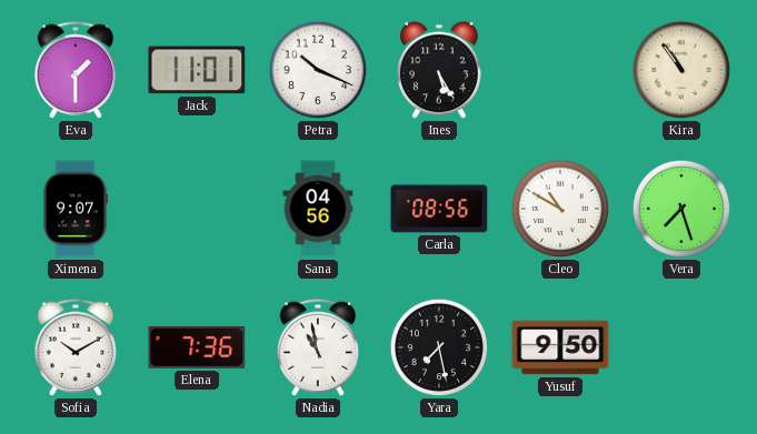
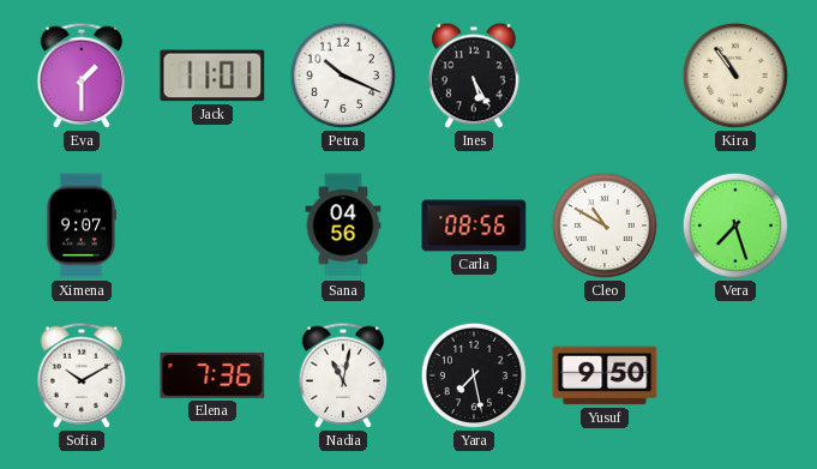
Nadia: 10:58 -> 11:02 (343, 375)
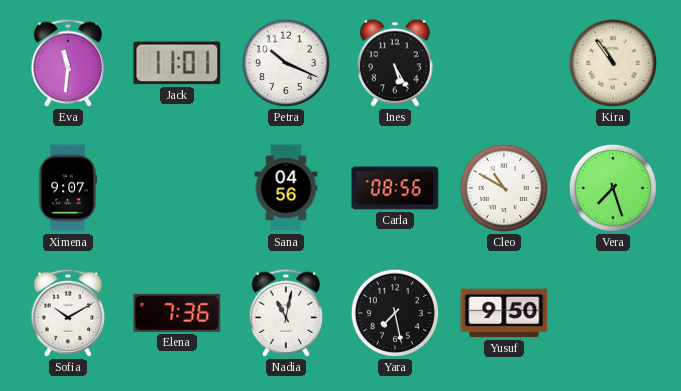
Eva: 1:30 -> 11:31 (68, 63)
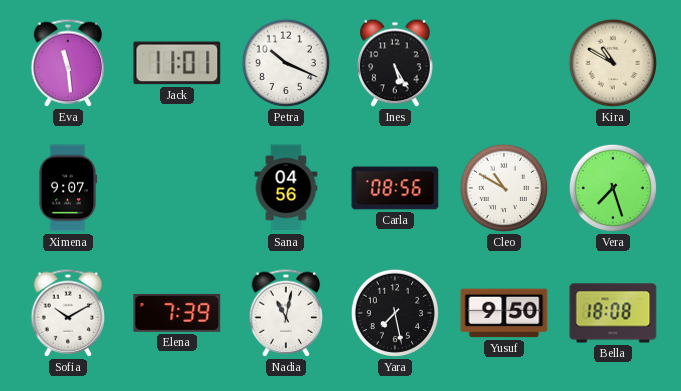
Eva: 11:31 -> 11:29 (68, 63)
Kira: 10:54 -> 10:50 (613, 63)
Elena: 7:36 -> 7:39 (177, 313)
Bella: none -> 18:08 (613, 313)
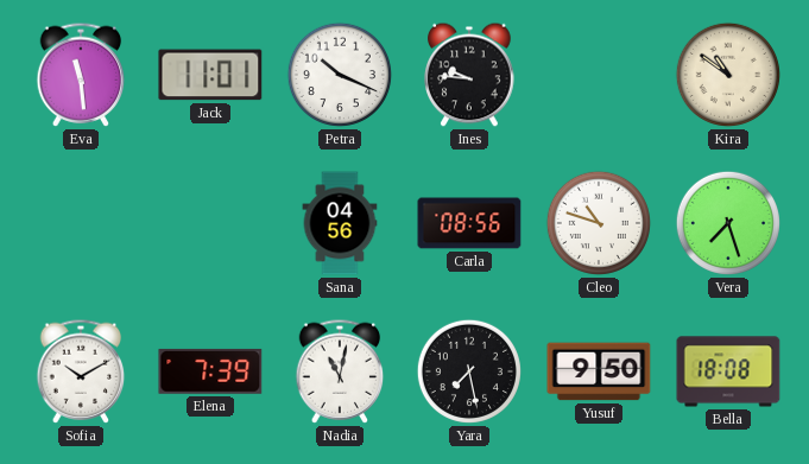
Ines: 5:25 -> 9:46 (469, 75)
Kira: 10:50 -> 10:51 (728, 75)
Ximena: 9:07 -> none (67, 188)
Cleo: 10:50 -> 10:48 (599, 223)
